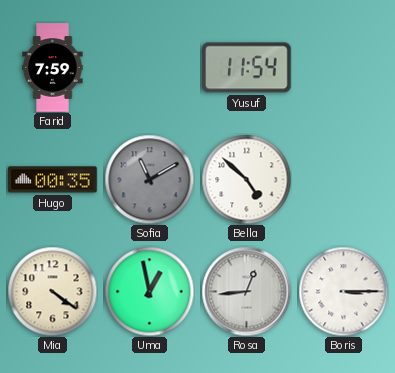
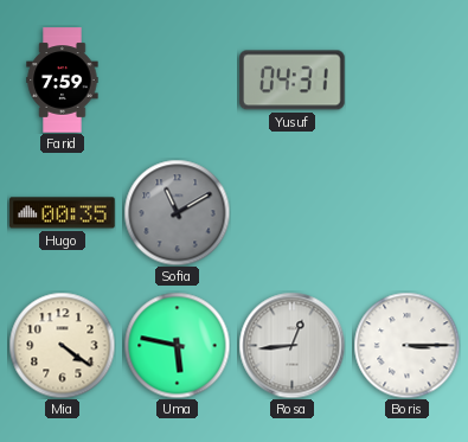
Yusuf: 11:54 -> 04:31 (293, 81)
Bella: 4:52 -> none (246, 179)
Uma: 12:58 -> 5:47 (177, 345)
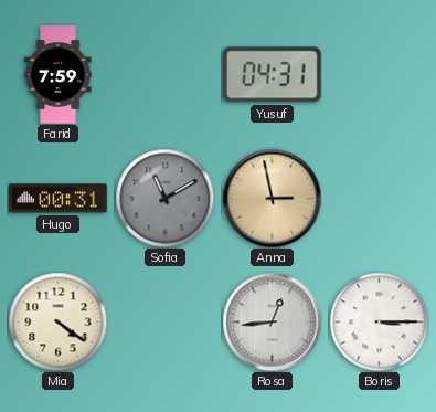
Hugo: 00:35 -> 00:31 (59, 199)
Anna: none -> 2:58 (272, 198)
Uma: 5:47 -> none (177, 345)
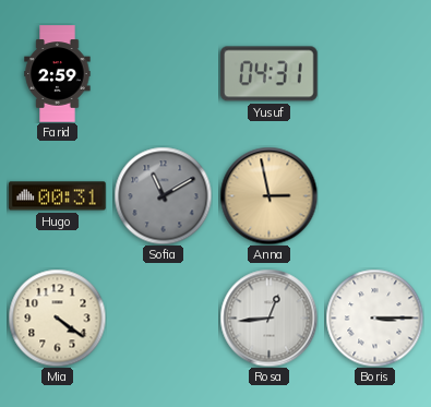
Farid: 7:59 -> 2:59 (58, 74)
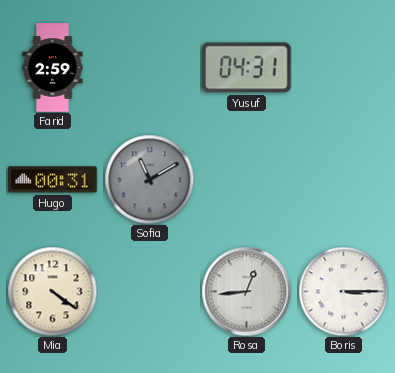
Anna: 2:58 -> none (268, 195)
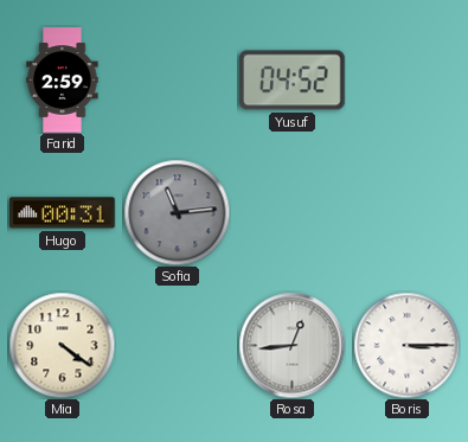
Yusuf: 04:31 -> 04:52 (293, 81)
Sofia: 11:10 -> 11:14 (177, 212)
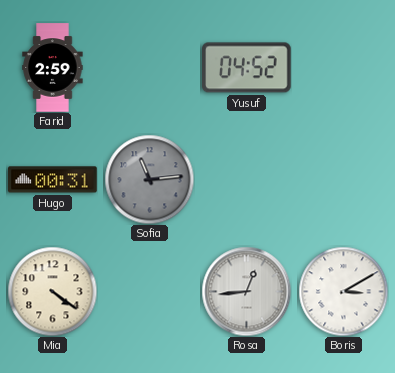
Boris: 3:15 -> 3:10 (343, 291)
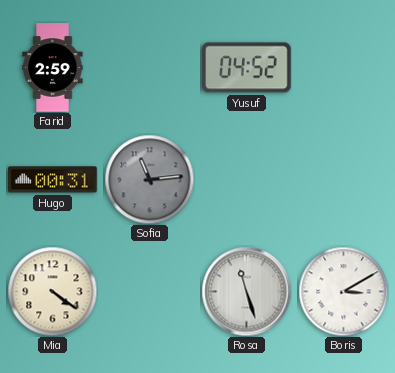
Rosa: 12:44 -> 11:27 (246, 291)
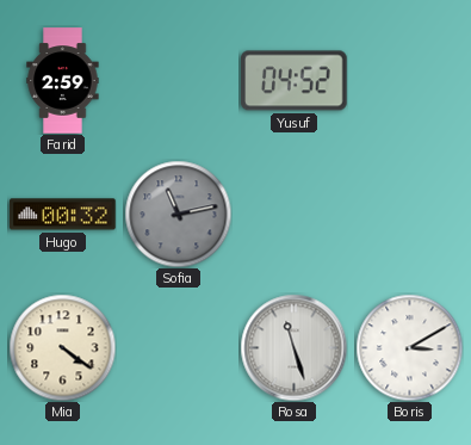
Hugo: 00:31 -> 00:32 (63, 215)
Sofia: 11:14 -> 11:13 (178, 214)
